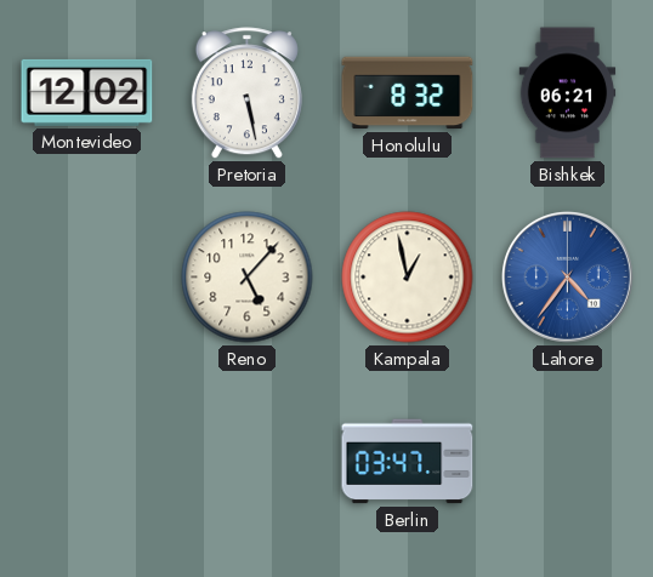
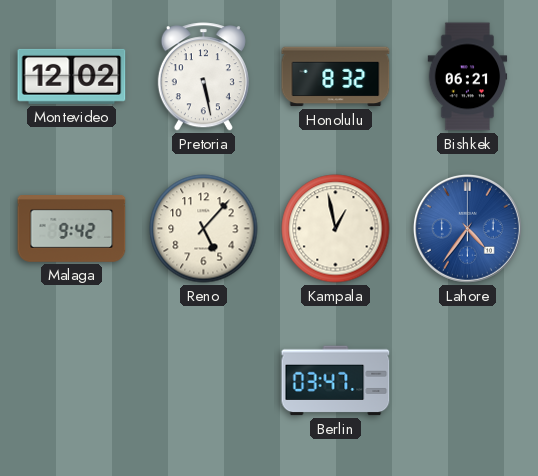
Malaga: none -> 9:42 (72, 229)
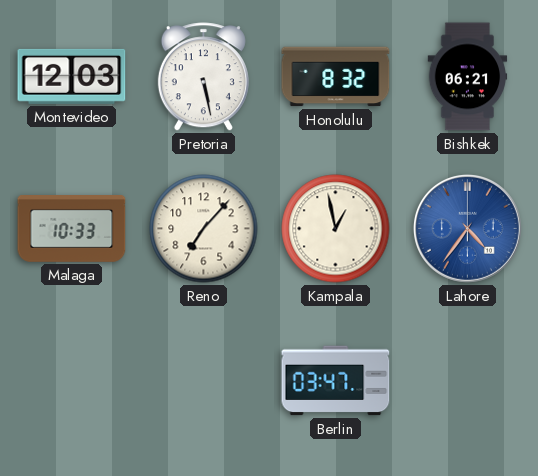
Montevideo: 12:02 -> 12:03 (72, 76)
Malaga: 9:42 -> 10:33 (72, 229)
Reno: 5:07 -> 7:07 (204, 229)
